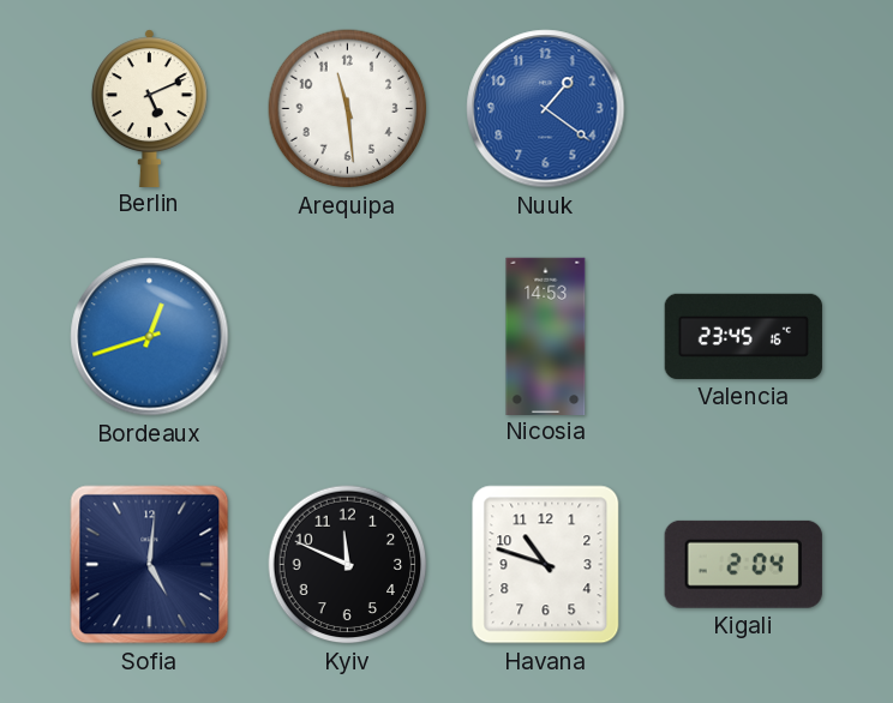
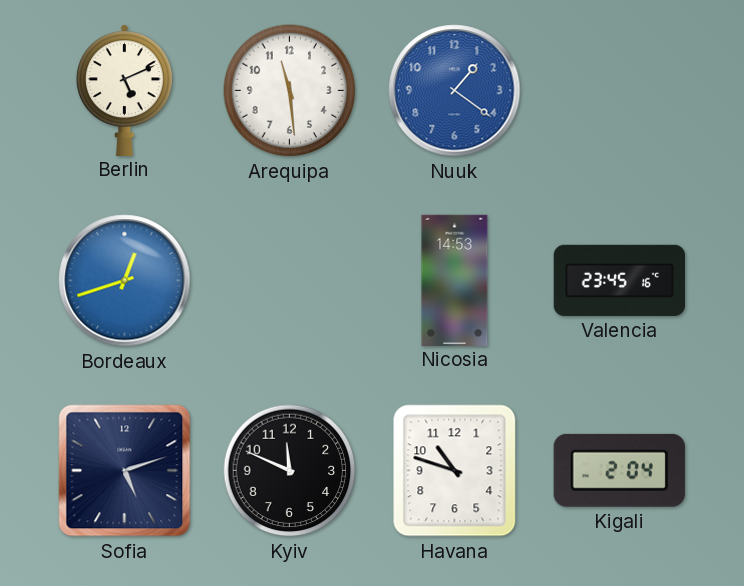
Sofia: 5:01 -> 5:12 (125, 471)
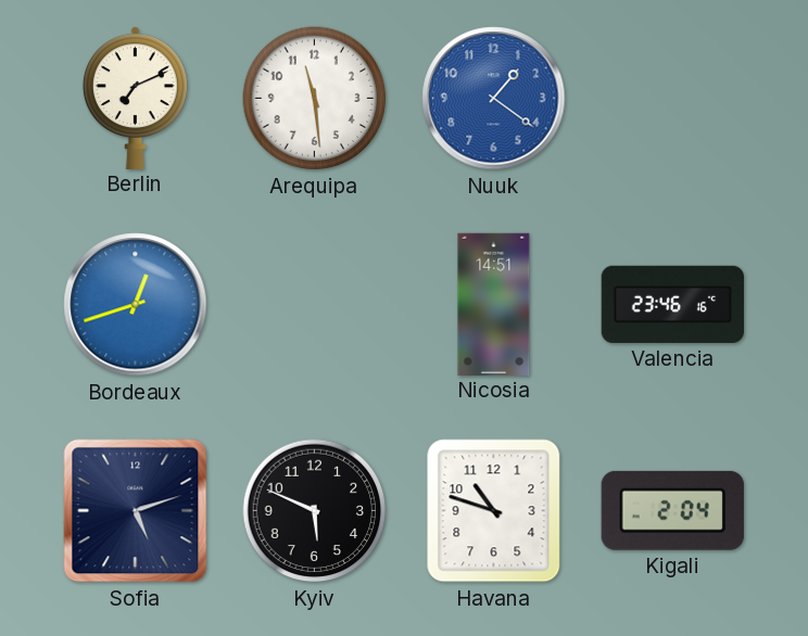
Berlin: 5:11 -> 7:11 (135, 98)
Nicosia: 14:53 -> 14:51 (494, 304)
Valencia: 23:45 -> 23:46 (672, 304)
Kyiv: 11:49 -> 5:49 (315, 511)
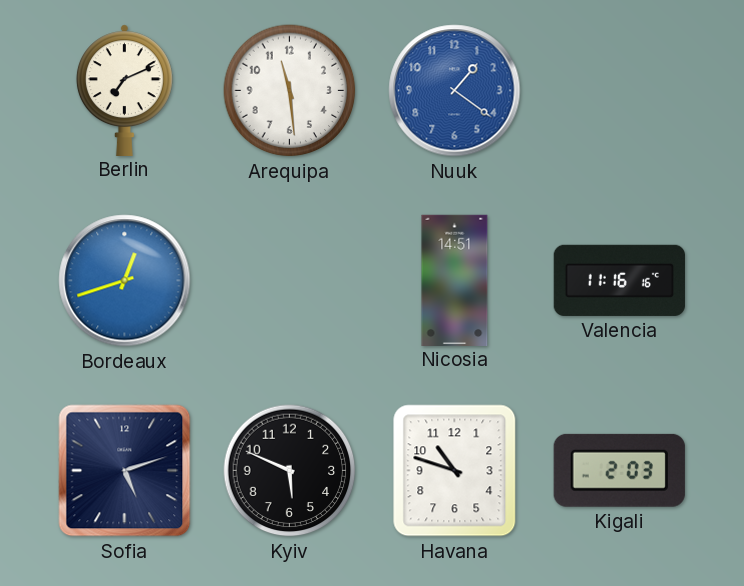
Valencia: 23:46 -> 11:16 (619, 280)
Kigali: 2:04 -> 2:03 (619, 470)
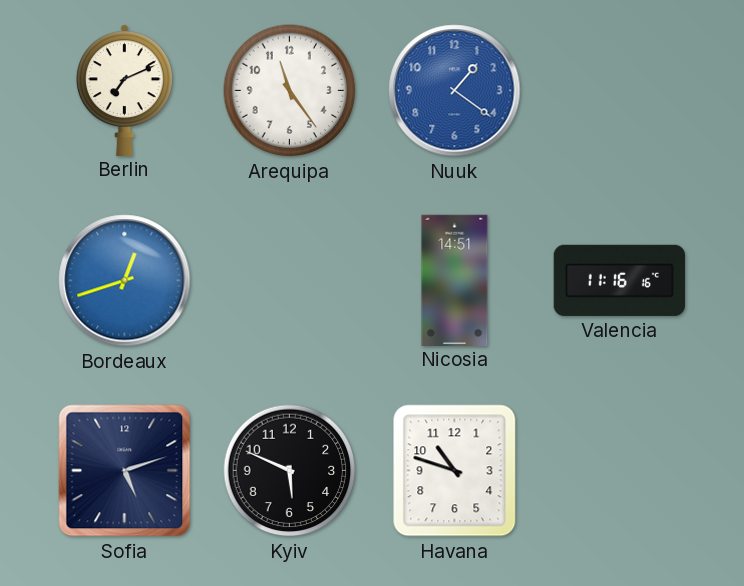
Arequipa: 11:29 -> 11:24 (290, 91)
Kigali: 2:03 -> none (619, 470)
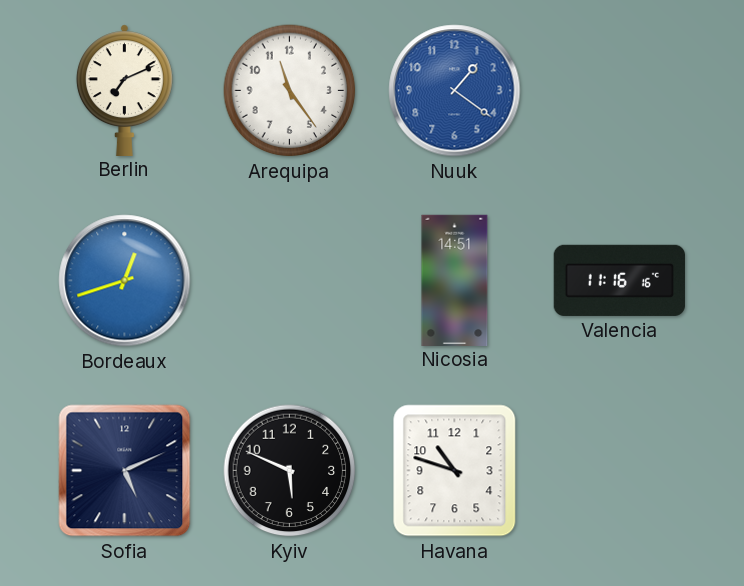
Sofia: 5:12 -> 5:11 (125, 471)
